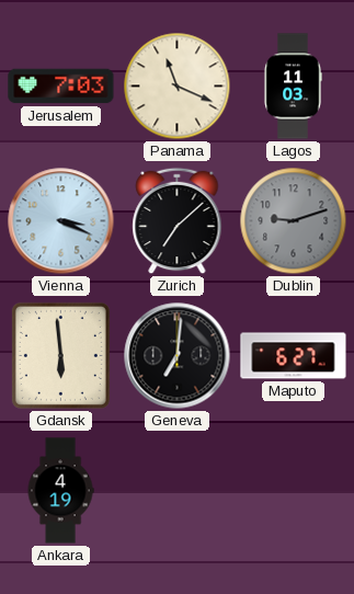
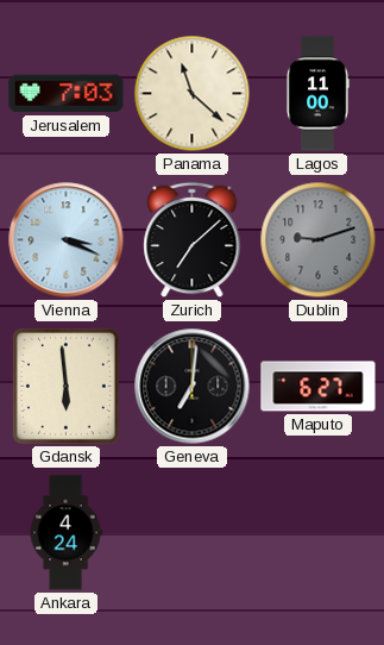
Panama: 11:19 -> 11:22 (193, 94)
Lagos: 11:03 -> 11:00 (317, 94)
Ankara: 4:19 -> 4:24 (65, 533)
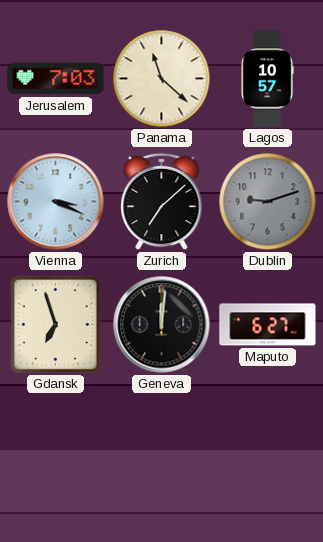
Lagos: 11:00 -> 10:57 (267, 79)
Gdansk: 5:59 -> 6:57 (55, 324)
Geneva: 7:01 -> 12:01 (162, 325)
Ankara: 4:24 -> none (65, 533)
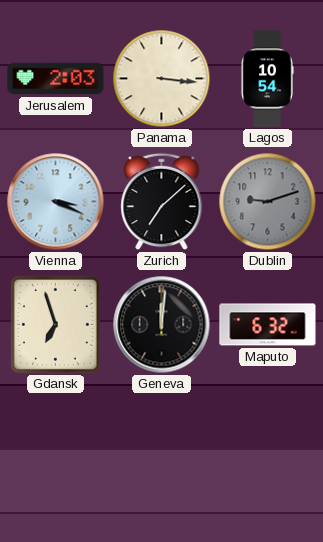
Jerusalem: 7:03 -> 2:03 (56, 79)
Panama: 11:22 -> 3:16 (162, 79)
Lagos: 10:57 -> 10:54 (267, 79)
Maputo: 6:27 -> 6:32 (268, 325)
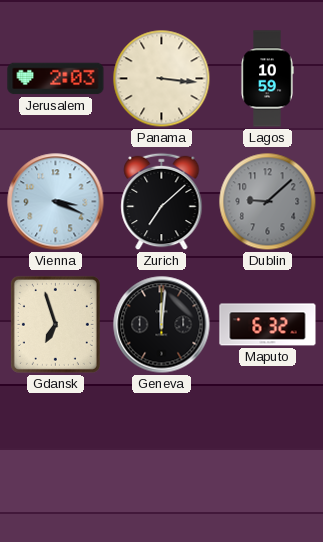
Lagos: 10:54 -> 10:59 (267, 79)
Dublin: 9:12 -> 9:08 (268, 202)
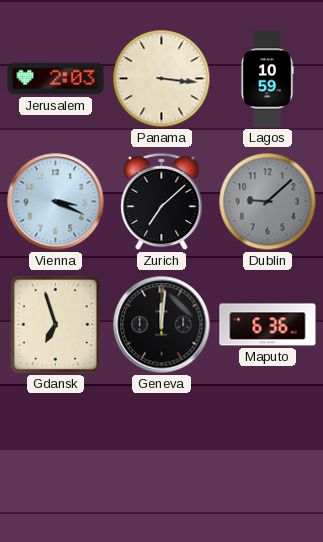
Maputo: 6:32 -> 6:36 (268, 325)
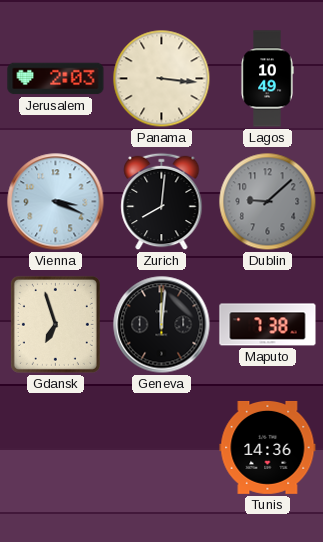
Lagos: 10:59 -> 10:49 (267, 79)
Zurich: 7:08 -> 8:01 (162, 202)
Maputo: 6:36 -> 7:38 (268, 325)
Tunis: none -> 14:36 (268, 447)
